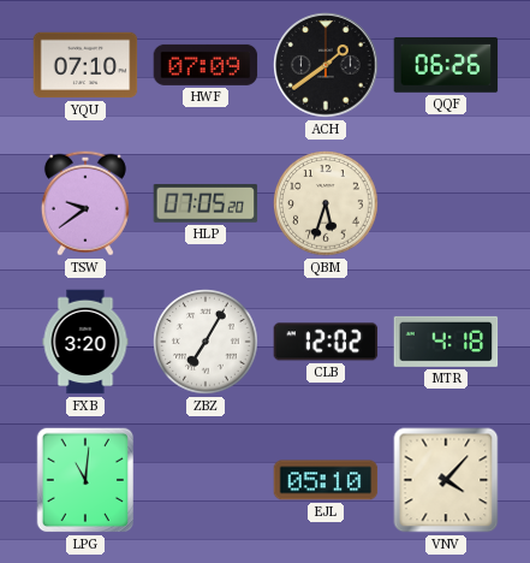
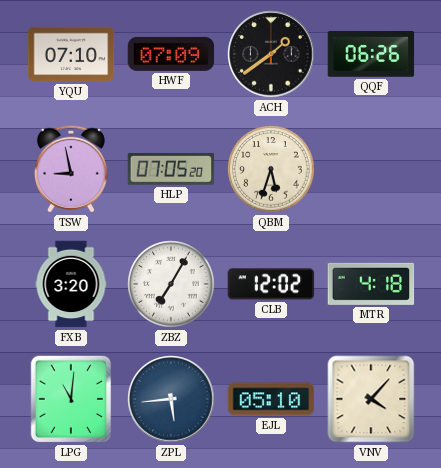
TSW: 9:39 -> 8:58 (71, 169)
ZPL: none -> 5:44 (171, 399)
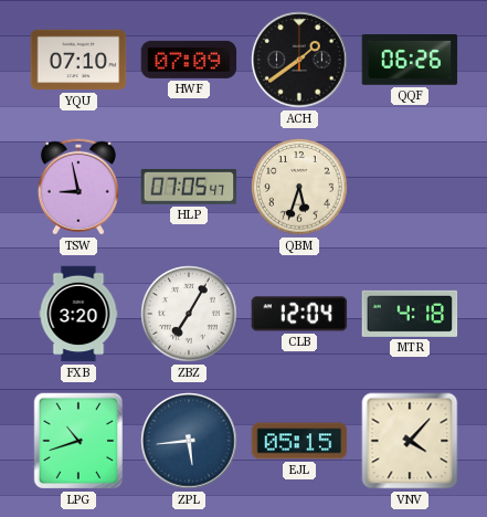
HLP: 07:05:20 -> 07:05:47 (189, 187)
CLB: 12:02 -> 12:04 (299, 314)
LPG: 11:01 -> 10:42 (78, 441)
EJL: 05:10 -> 05:15 (299, 441)
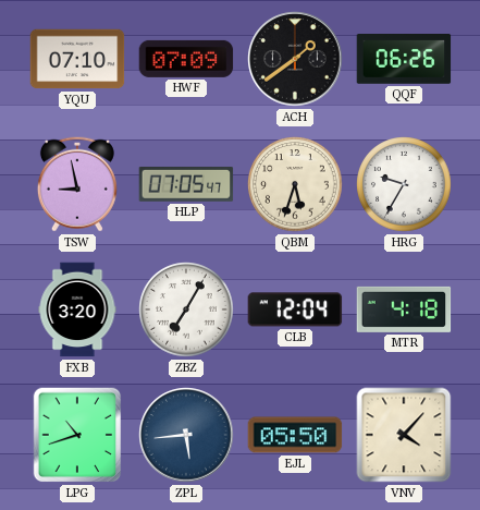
HRG: none -> 9:35 (404, 184)
EJL: 05:15 -> 05:50 (295, 435)
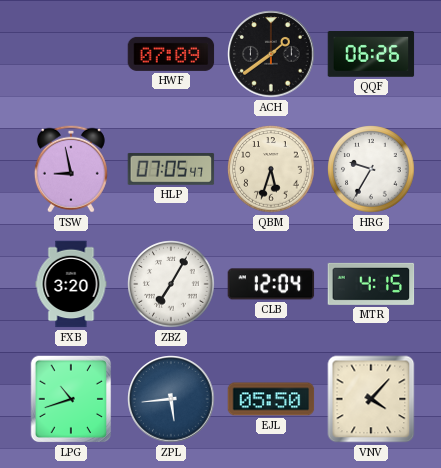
YQU: 07:10 -> none (77, 59)
MTR: 4:18 -> 4:15 (371, 284)
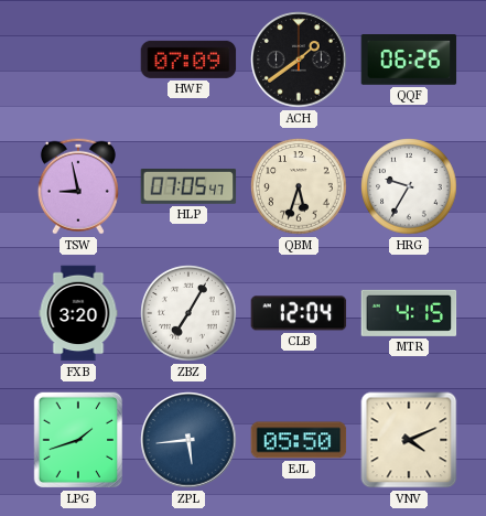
LPG: 10:42 -> 1:42 (78, 440)
VNV: 4:07 -> 4:11 (409, 440)
